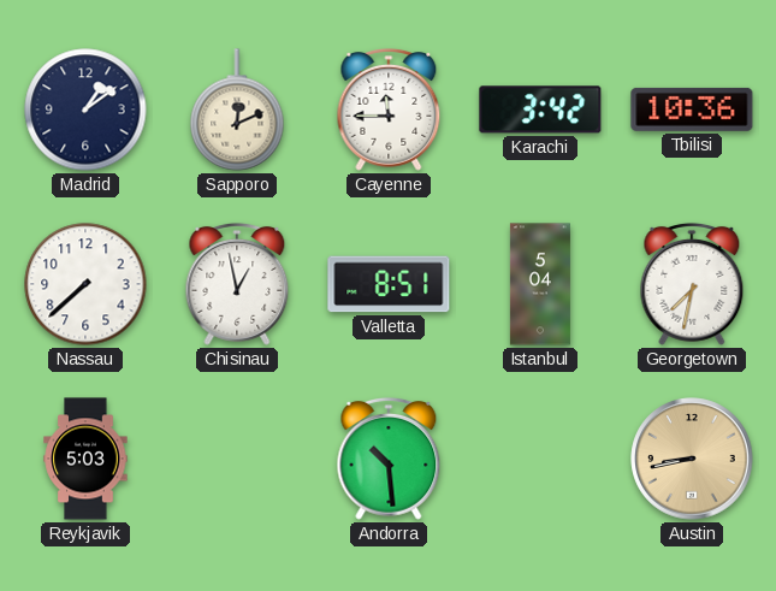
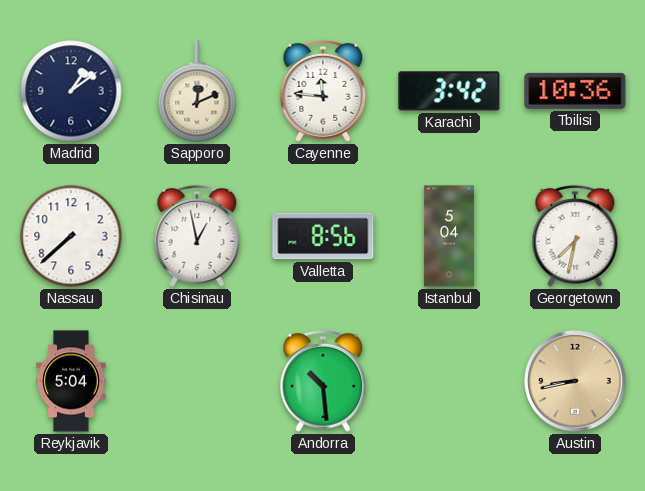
Cayenne: 11:45 -> 11:46 (323, 91)
Valletta: 8:51 -> 8:56 (323, 236)
Reykjavik: 5:03 -> 5:04 (71, 381)
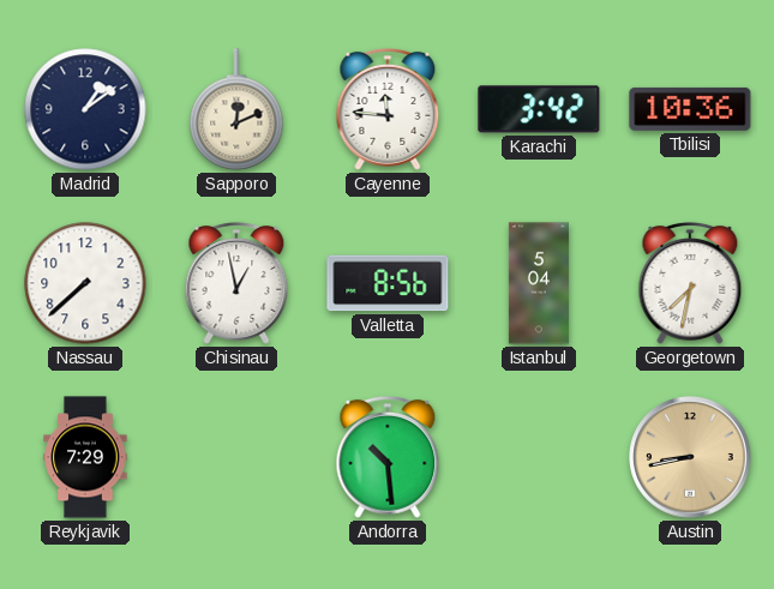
Reykjavik: 5:04 -> 7:29 (85, 457)
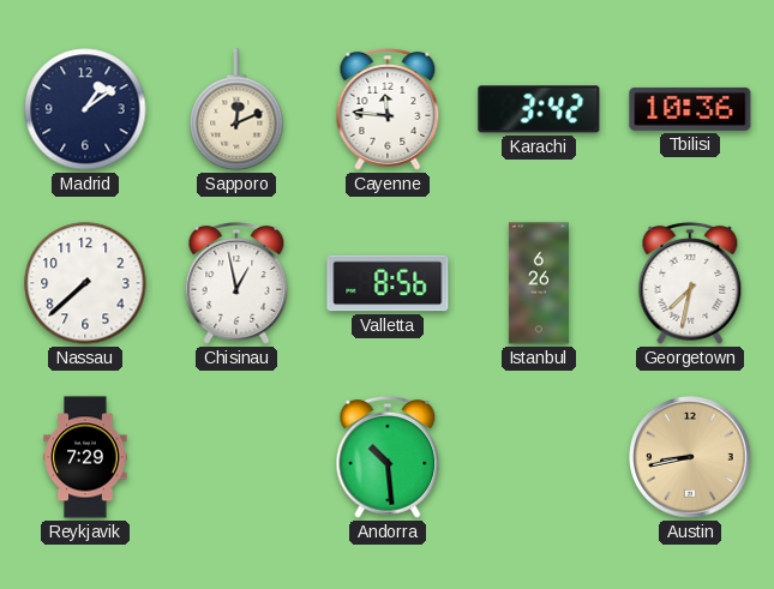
Istanbul: 5:04 -> 6:26 (539, 283)
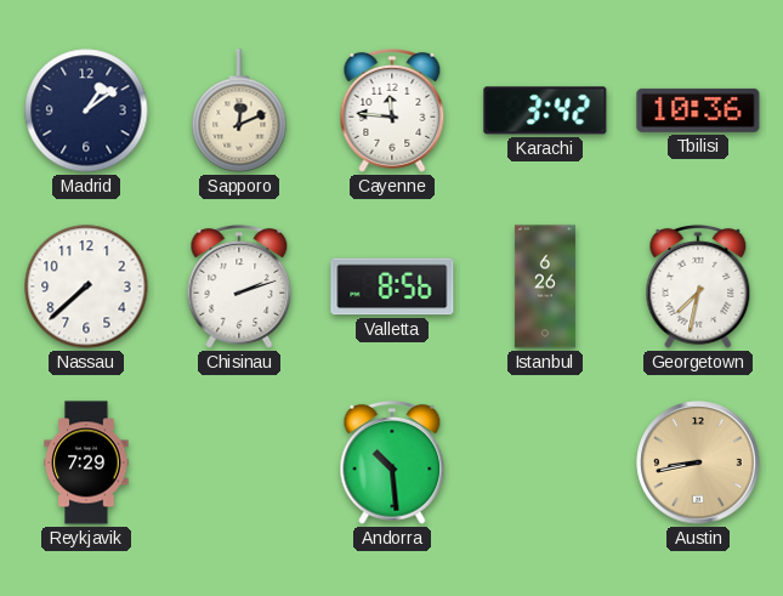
Chisinau: 12:58 -> 2:12 (239, 286)
